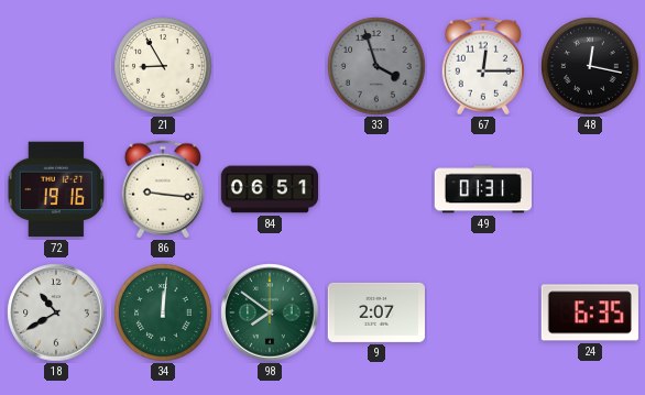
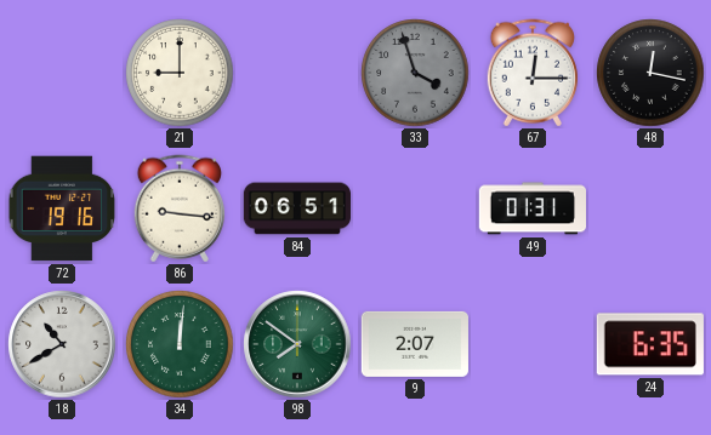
21: 8:55 -> 9:00 (180, 73)
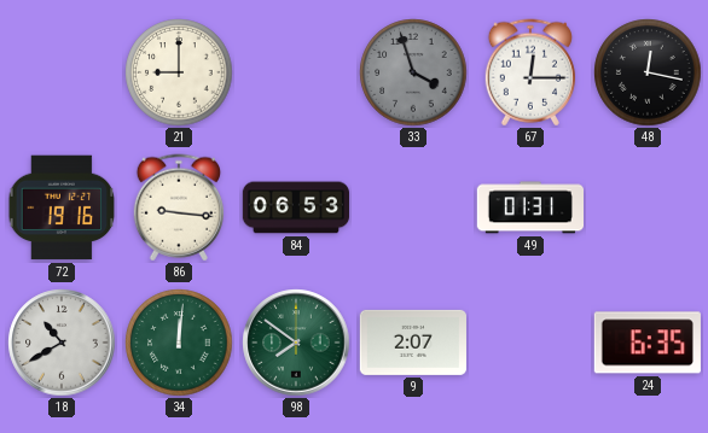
84: 06:51 -> 06:53 (295, 207)
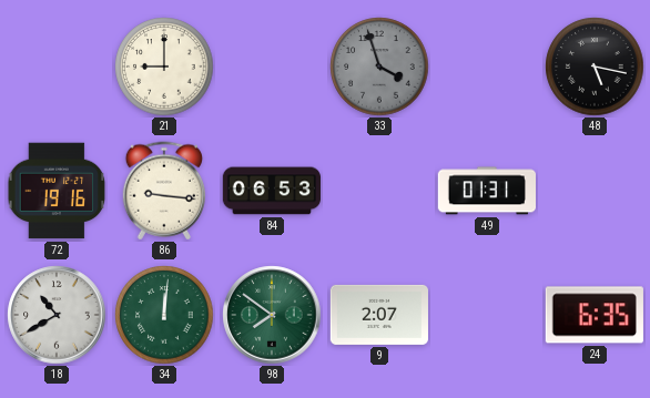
67: 12:15 -> none (529, 72)
48: 12:17 -> 5:17 (595, 67)
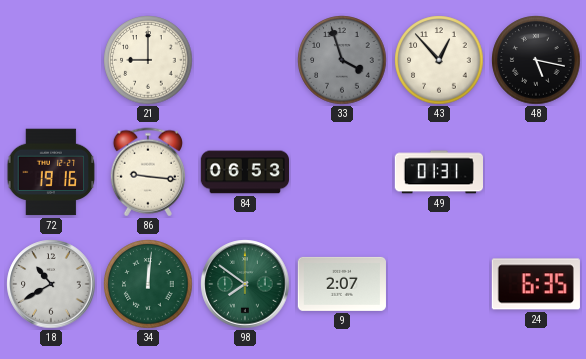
43: none -> 12:53 (439, 60)
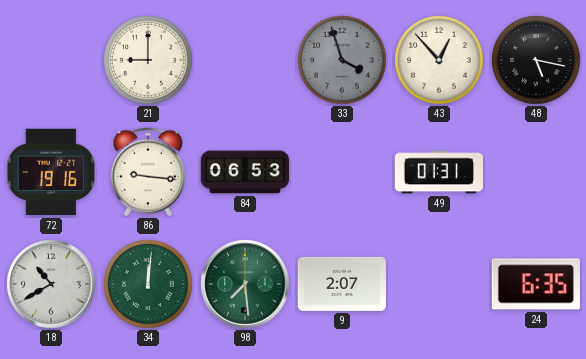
98: 7:51 -> 7:29 (245, 284)
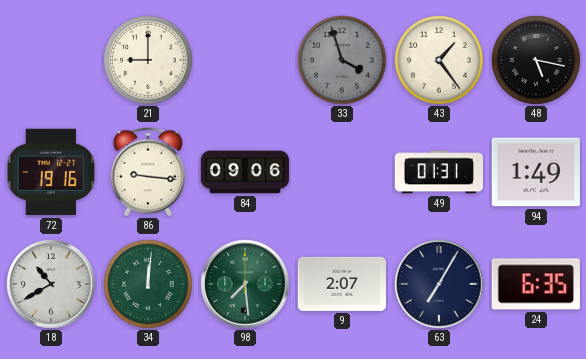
43: 12:53 -> 1:24 (439, 60)
84: 06:53 -> 09:06 (244, 172)
94: none -> 1:49 (536, 172)
63: none -> 7:05 (439, 284)
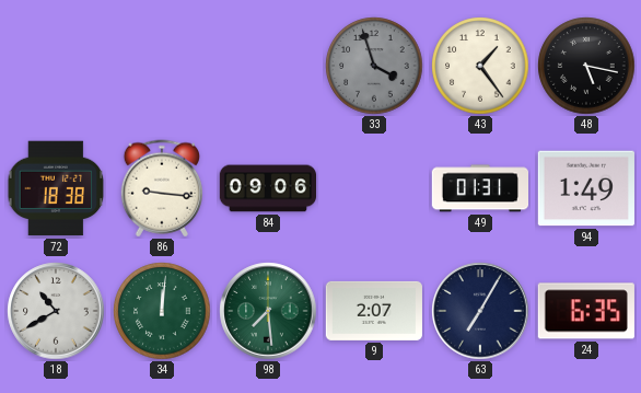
21: 9:00 -> none (148, 60)
72: 19:16 -> 18:38 (56, 188)
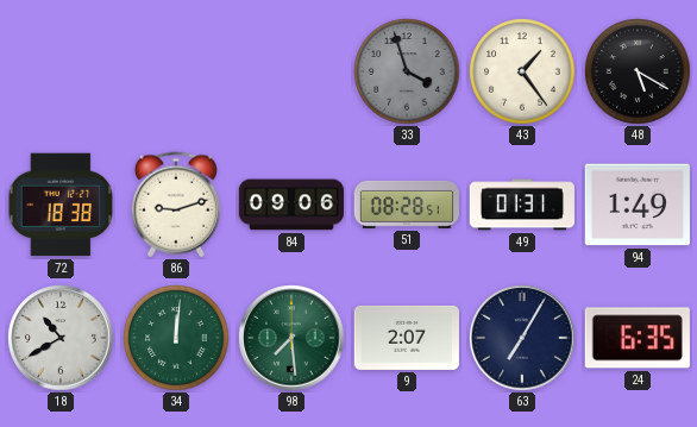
48: 5:17 -> 5:20 (638, 71)
86: 9:16 -> 9:12 (175, 205)
51: none -> 08:28 (406, 205)
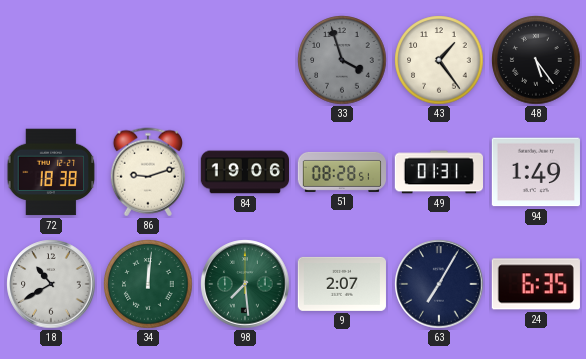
48: 5:20 -> 5:24 (536, 60)
84: 09:06 -> 19:06 (244, 172)
